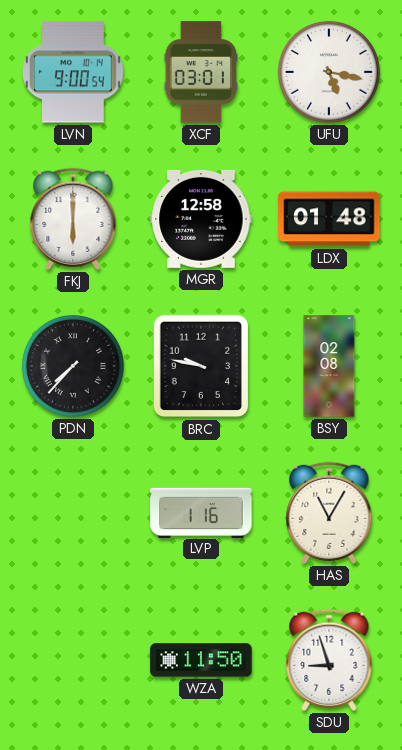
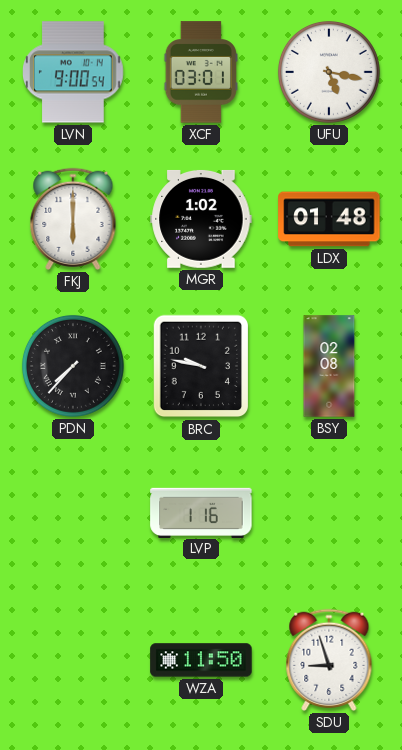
MGR: 12:58 -> 1:02 (201, 219)
HAS: 11:05 -> none (329, 513)
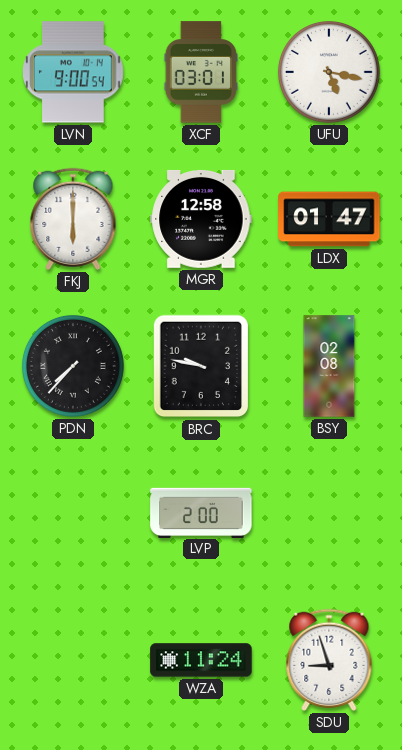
MGR: 1:02 -> 12:58 (201, 219)
LDX: 01:48 -> 01:47 (329, 219)
LVP: 1:16 -> 2:00 (201, 512)
WZA: 11:50 -> 11:24 (201, 660)
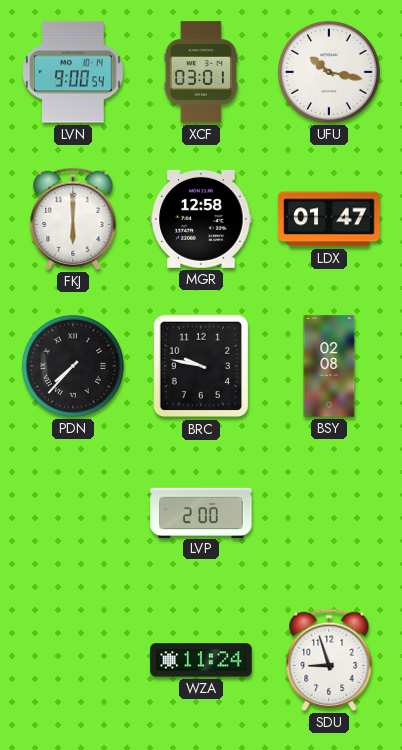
UFU: 5:17 -> 10:17 (329, 72)
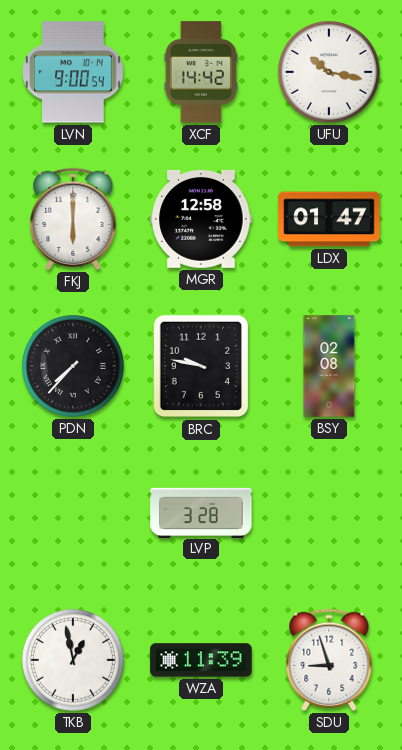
XCF: 03:01 -> 14:42 (200, 72)
LVP: 2:00 -> 3:28 (201, 512)
TKB: none -> 12:58 (73, 660)
WZA: 11:24 -> 11:39 (201, 660)
